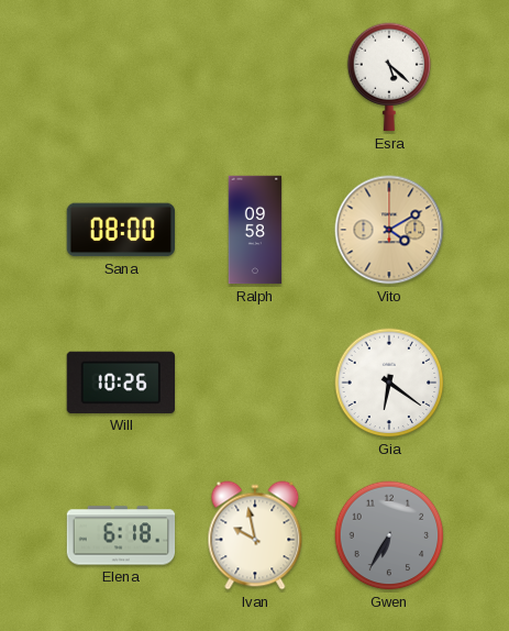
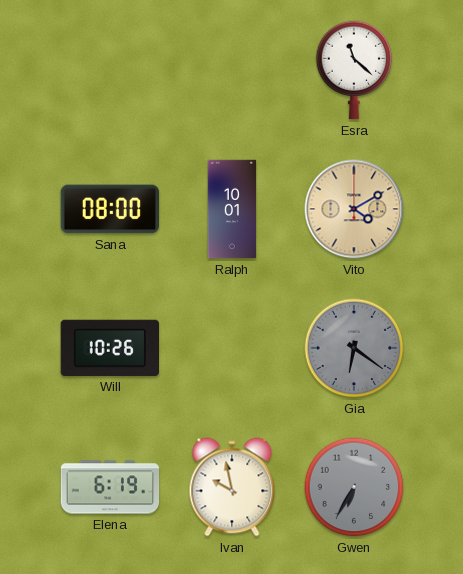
Esra: 5:22 -> 11:22 (354, 70)
Ralph: 09:58 -> 10:01 (232, 209)
Gia dial: white -> grey (354, 348)
Elena: 6:18 -> 6:19 (110, 487)
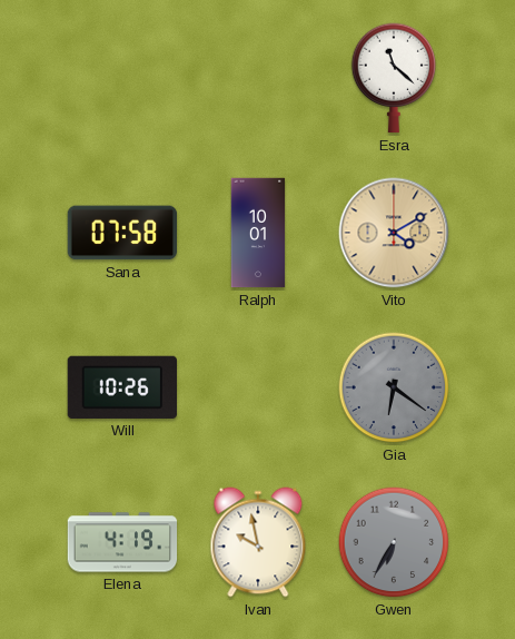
Sana: 08:00 -> 07:58 (121, 233)
Elena: 6:19 -> 4:19 (122, 542)
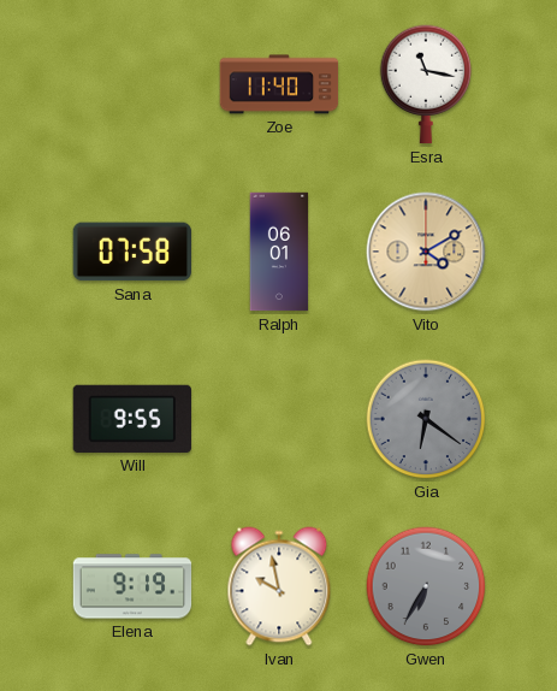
Zoe: none -> 11:40 (279, 84)
Esra: 11:22 -> 11:17 (426, 84)
Ralph: 10:01 -> 06:01 (279, 252)
Will: 10:26 -> 9:55 (131, 419)
Elena: 4:19 -> 9:19 (132, 586)
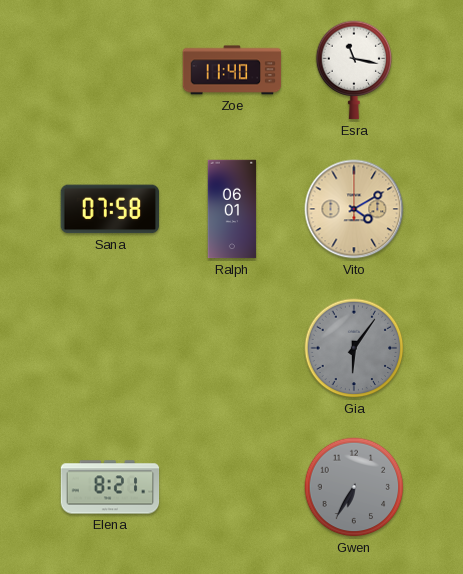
Will: 9:55 -> none (131, 419)
Gia: 6:21 -> 6:06 (354, 348)
Elena: 9:19 -> 8:21 (110, 487)
Ivan: 9:58 -> none (279, 586)
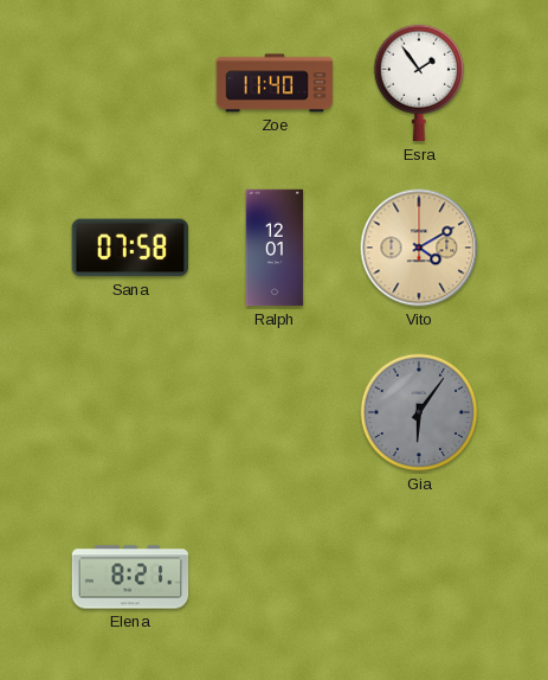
Esra: 11:17 -> 1:54 (419, 83)
Ralph: 06:01 -> 12:01 (275, 248)
Gwen: 6:35 -> none (354, 487)
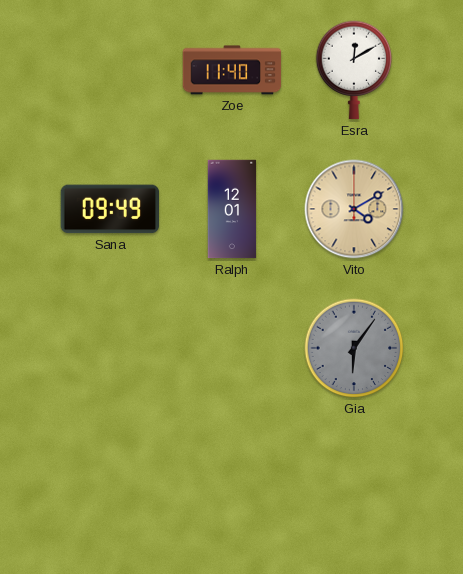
Esra: 1:54 -> 12:10 (354, 70)
Sana: 07:58 -> 09:49 (109, 209)
Elena: 8:21 -> none (130, 577)
